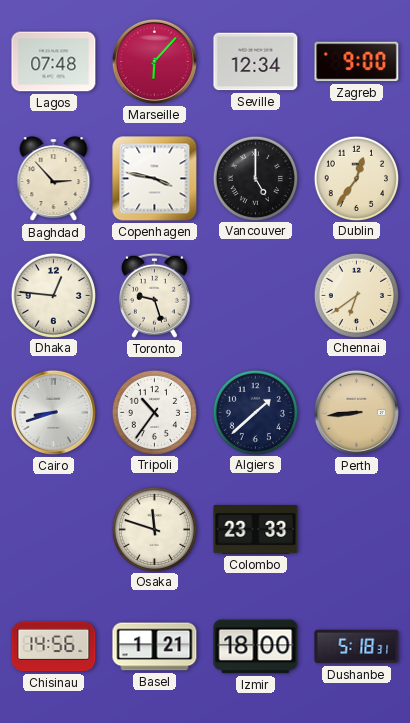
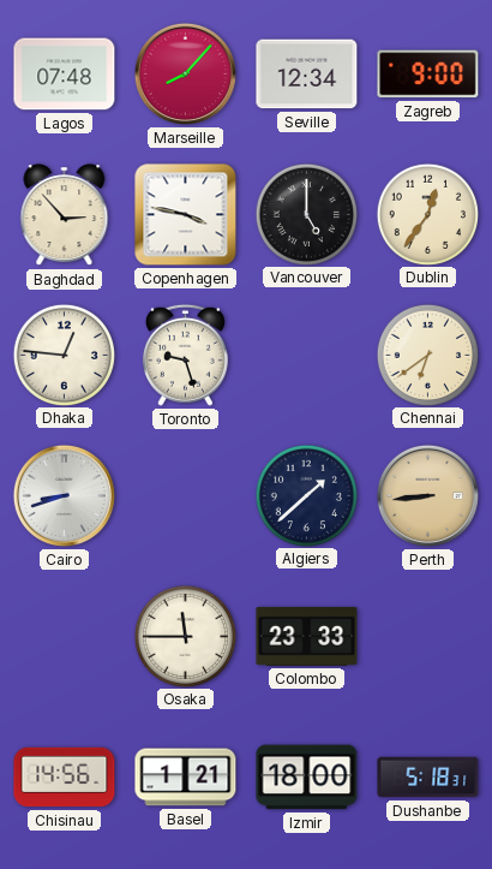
Marseille: 6:07 -> 8:07 (185, 73)
Tripoli: 10:36 -> none (154, 412)
Osaka: 11:48 -> 11:45 (185, 636)
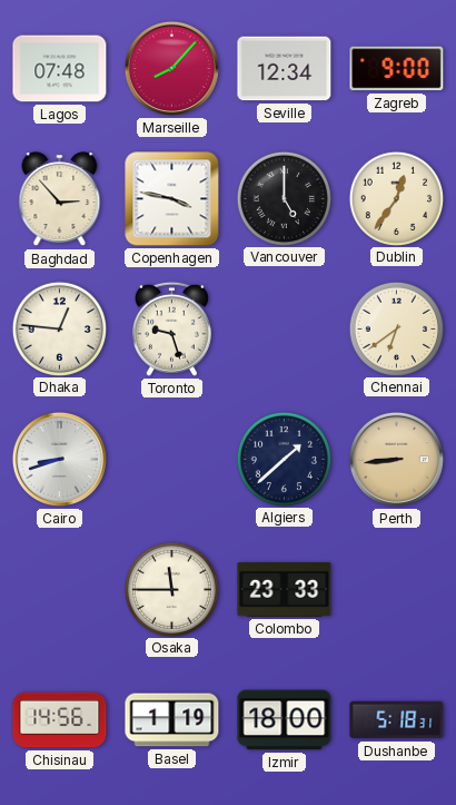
Basel: 1:21 -> 1:19 (172, 720)
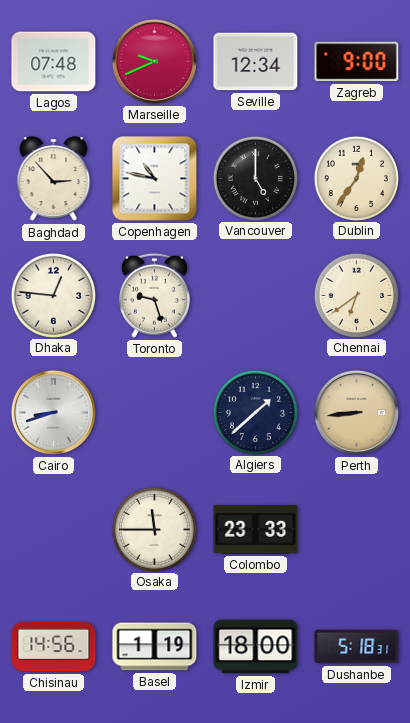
Marseille: 8:07 -> 9:41 (154, 61)
Copenhagen: 3:47 -> 10:47 (155, 179)
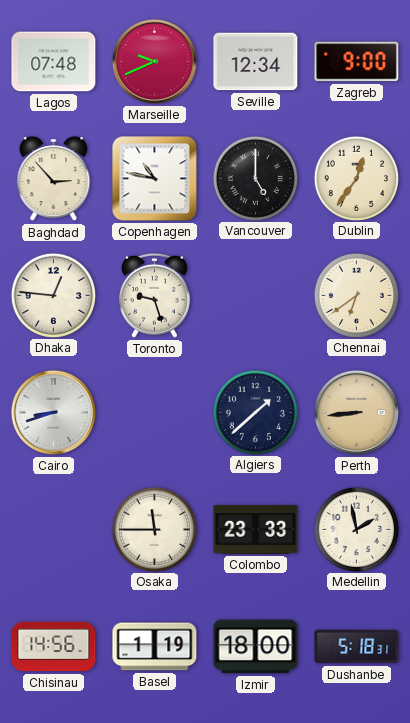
Medellin: none -> 1:58 (356, 529)
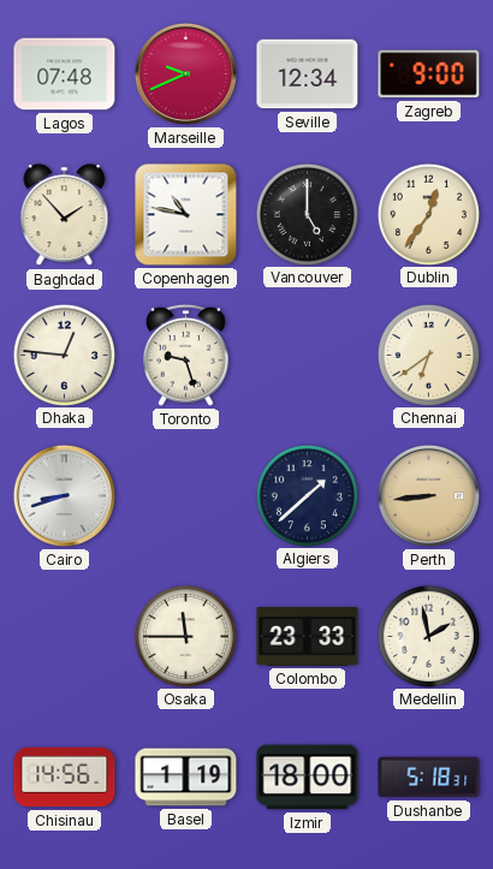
Baghdad: 2:53 -> 1:53 (65, 215)
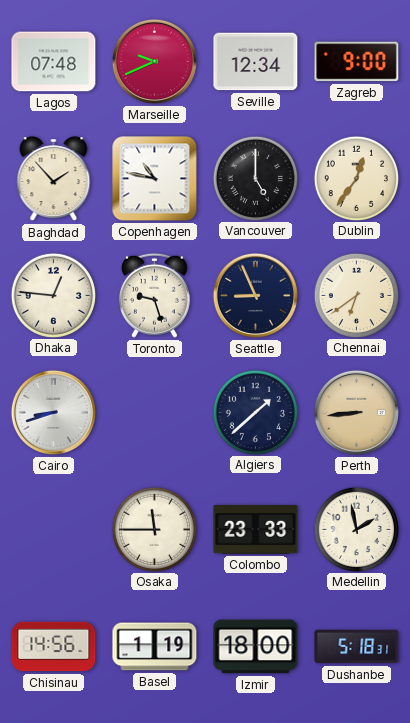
Seattle: none -> 8:56 (255, 295)
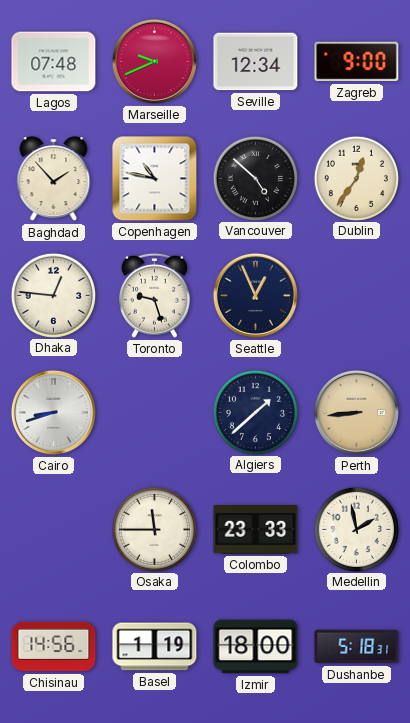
Vancouver: 5:00 -> 4:52 (255, 178)
Seattle: 8:56 -> 12:56 (255, 295)
Chennai: 6:39 -> none (356, 295)
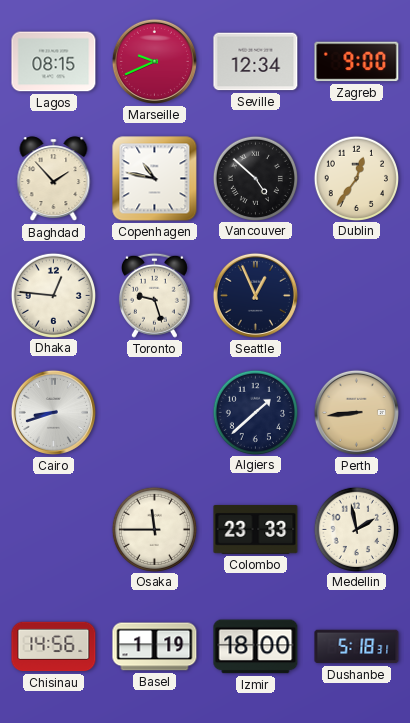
Lagos: 07:48 -> 08:15 (54, 62)
